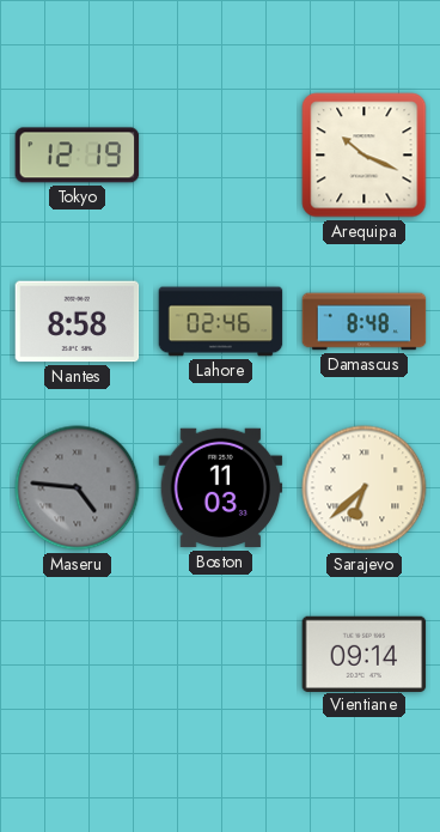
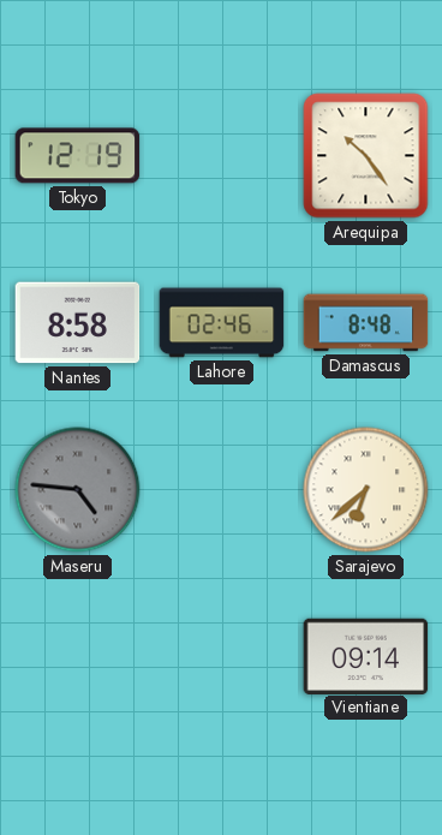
Arequipa: 10:19 -> 10:24 (366, 156)
Boston: 11:03 -> none (221, 488)
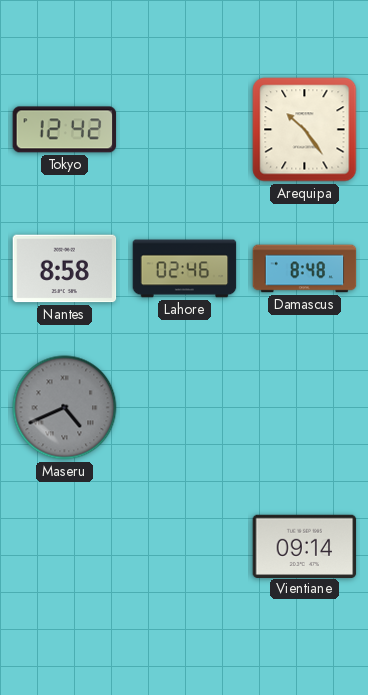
Tokyo: 12:19 -> 12:42 (65, 130)
Maseru: 4:46 -> 4:41 (65, 408)
Sarajevo: 6:38 -> none (366, 490)
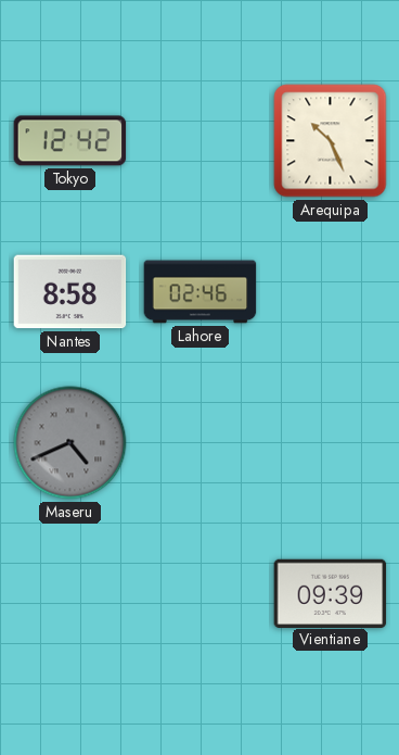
Arequipa: 10:24 -> 10:26 (331, 141)
Damascus: 8:48 -> none (305, 269)
Vientiane: 09:14 -> 09:39 (331, 593)
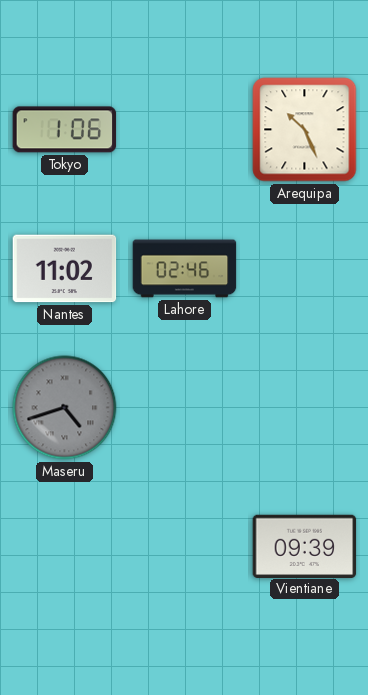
Tokyo: 12:42 -> 1:06 (65, 130)
Nantes: 8:58 -> 11:02 (65, 269)
Maseru: 4:41 -> 4:42 (65, 408)
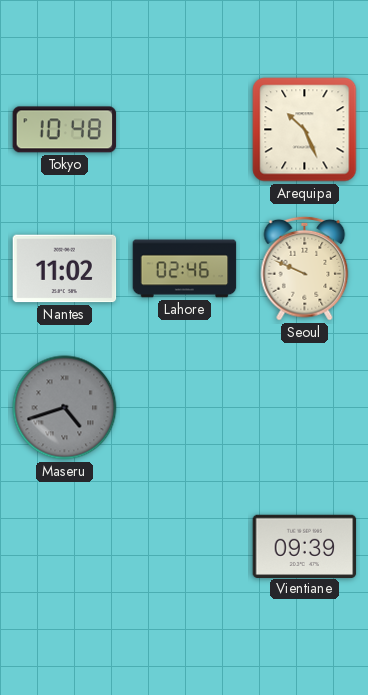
Tokyo: 1:06 -> 10:48 (65, 130)
Seoul: none -> 9:49 (305, 268)
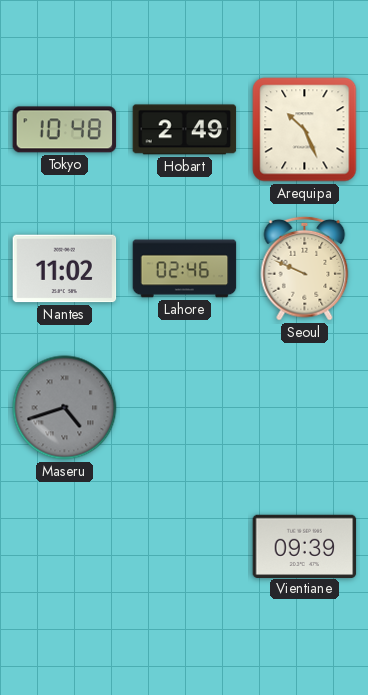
Hobart: none -> 2:49 (185, 130)
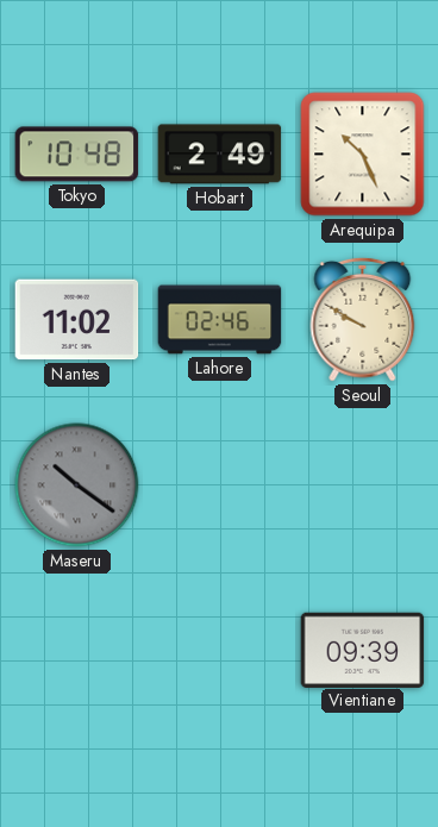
Seoul: 9:49 -> 9:50 (363, 319)
Maseru: 4:42 -> 10:21 (77, 485)
